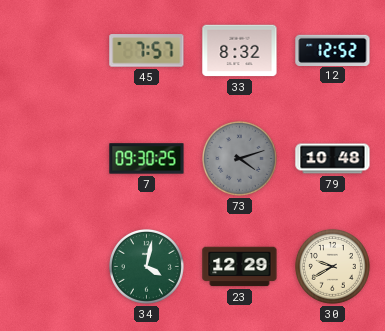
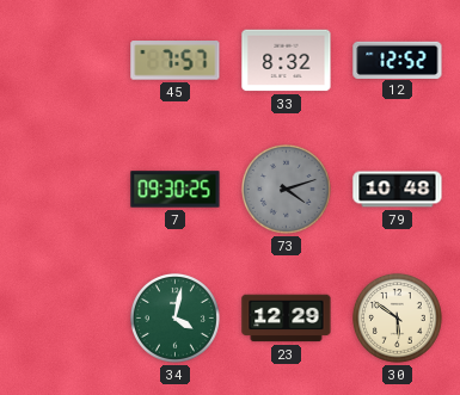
30: 9:40 -> 5:51 (397, 317)
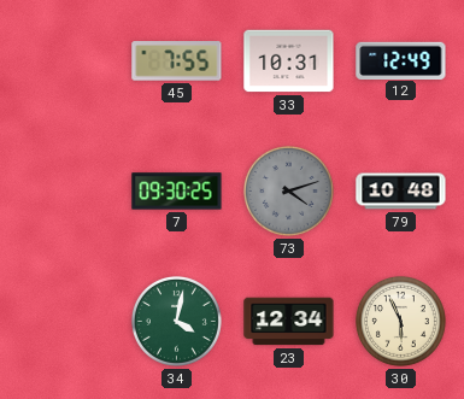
45: 7:57 -> 7:55 (177, 61)
33: 8:32 -> 10:31 (289, 61)
12: 12:52 -> 12:49 (401, 60)
23: 12:29 -> 12:34 (289, 322)
30: 5:51 -> 5:56 (400, 321)
